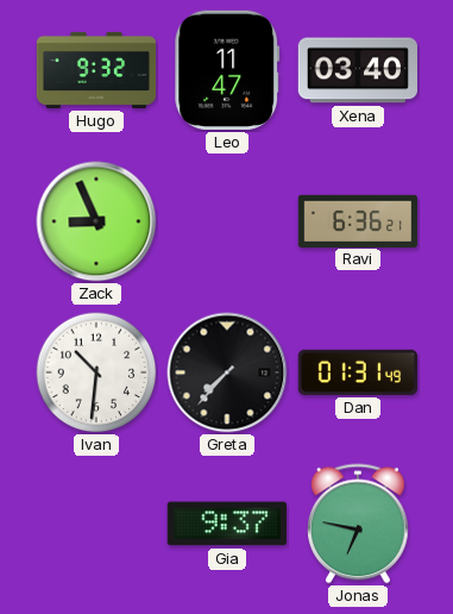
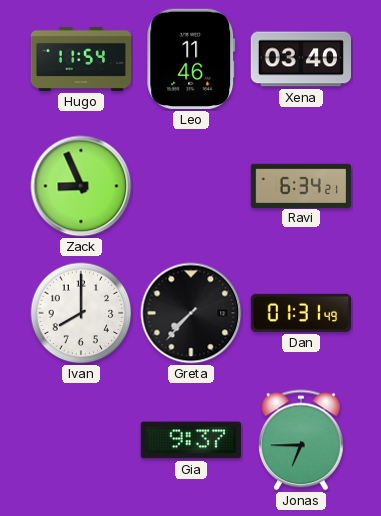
Hugo: 9:32 -> 11:54 (81, 59)
Leo: 11:47 -> 11:46 (191, 59)
Ravi: 6:36 -> 6:34 (300, 185)
Ivan: 10:31 -> 8:00 (81, 313)
Jonas: 6:47 -> 6:45 (302, 440)
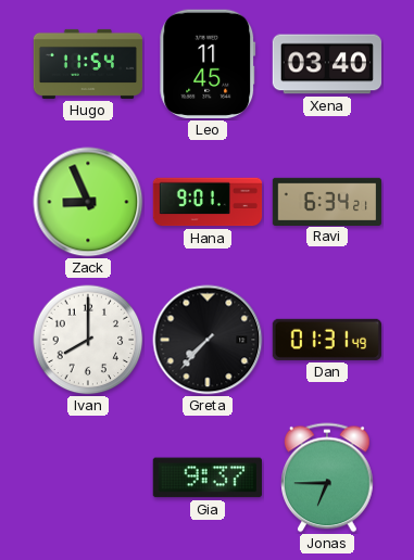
Leo: 11:46 -> 11:45 (208, 64)
Hana: none -> 9:01 (208, 202)
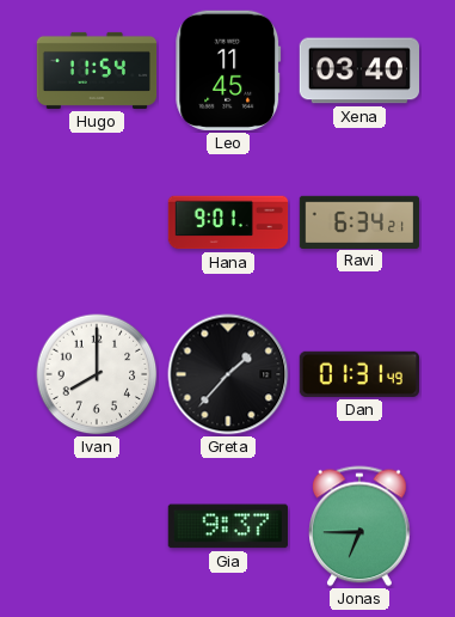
Zack: 8:56 -> none (88, 202)
Greta: 7:37 -> 1:37 (228, 374)
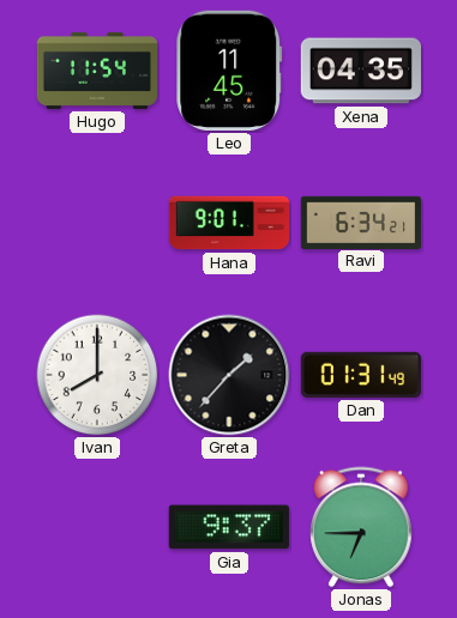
Xena: 03:40 -> 04:35 (360, 71)
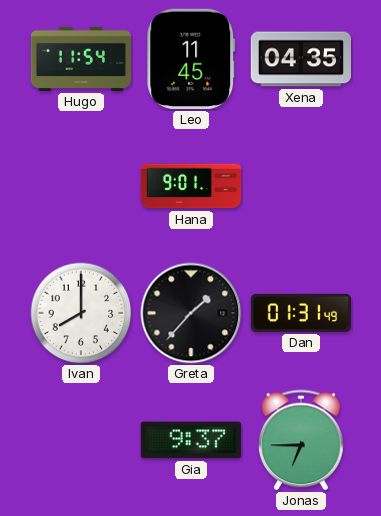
Ravi: 6:34 -> none (360, 222)
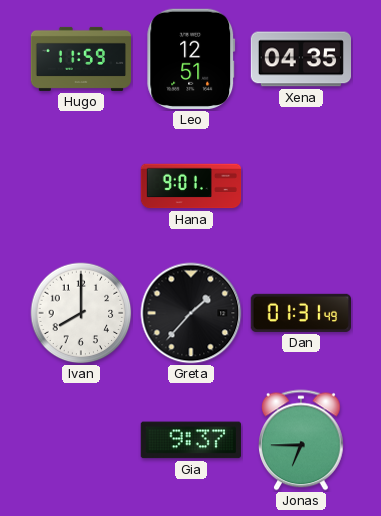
Hugo: 11:54 -> 11:59 (81, 59)
Leo: 11:45 -> 12:51 (191, 59)
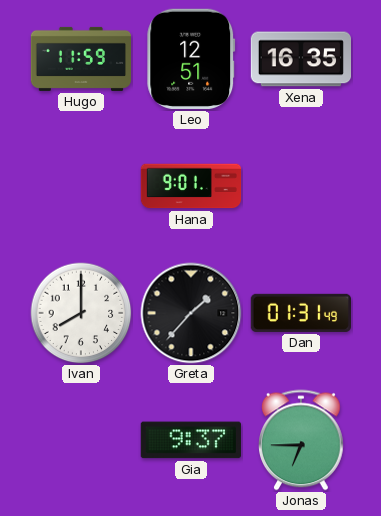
Xena: 04:35 -> 16:35 (300, 59)
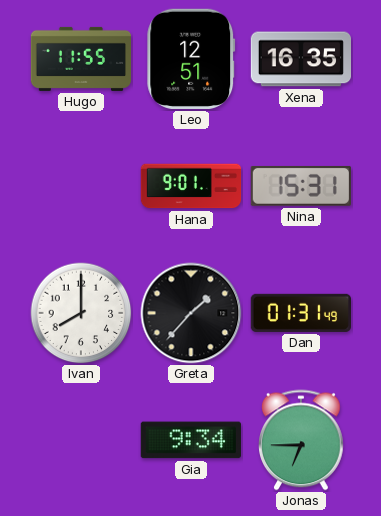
Hugo: 11:59 -> 11:55 (81, 59)
Nina: none -> 15:31 (301, 186)
Gia: 9:37 -> 9:34 (191, 440)
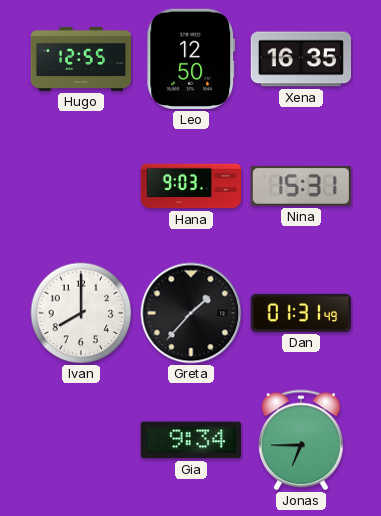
Hugo: 11:55 -> 12:55 (81, 59)
Leo: 12:51 -> 12:50 (191, 59)
Hana: 9:01 -> 9:03 (191, 186)
